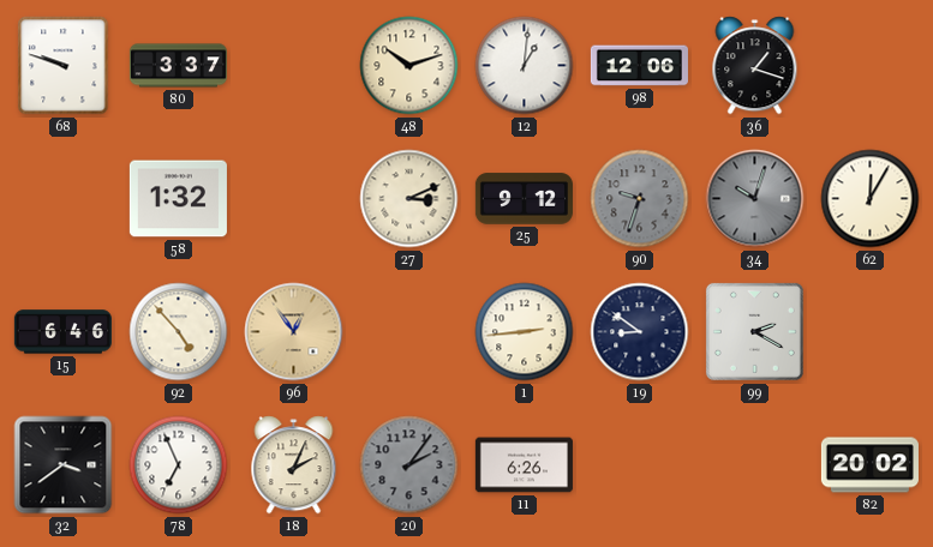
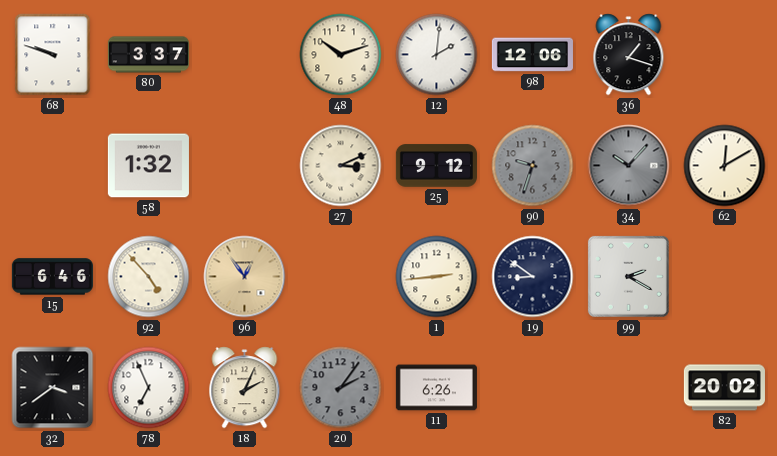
12: 1:01 -> 2:01 (437, 55)
34: 10:03 -> 10:07 (629, 166)
62: 12:05 -> 12:10 (725, 166)
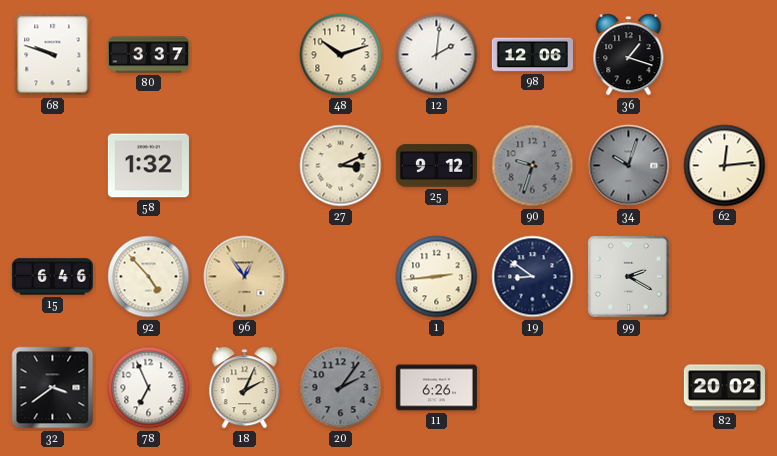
34: 10:07 -> 10:03 (629, 166)
62: 12:10 -> 12:14 (725, 166)
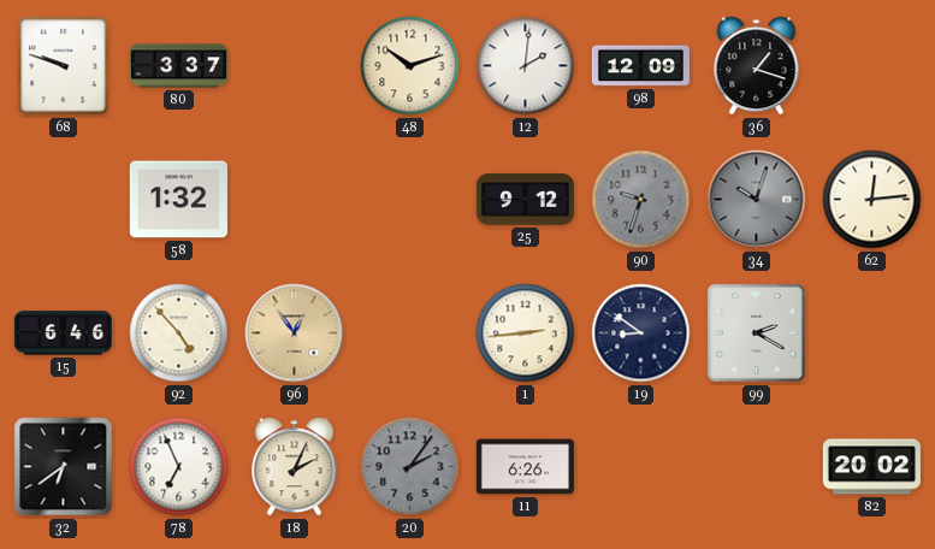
98: 12:06 -> 12:09 (640, 66)
27: 3:11 -> none (341, 166)
32: 3:39 -> 6:39 (64, 467)
